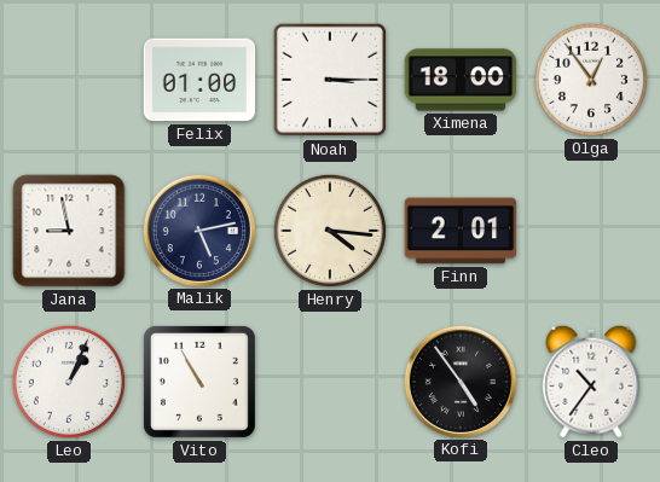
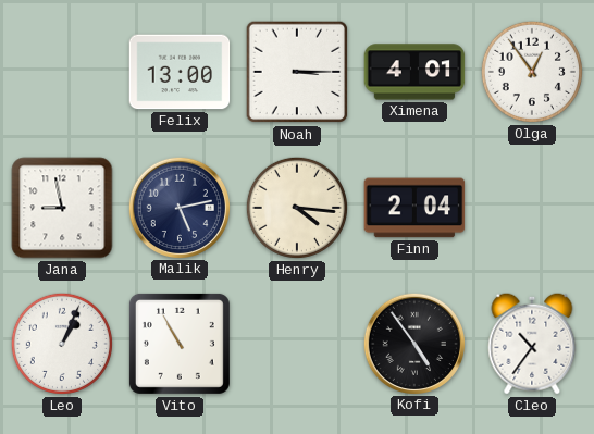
Felix: 01:00 -> 13:00 (180, 72)
Ximena: 18:00 -> 4:01 (414, 72)
Finn: 2:01 -> 2:04 (414, 208)
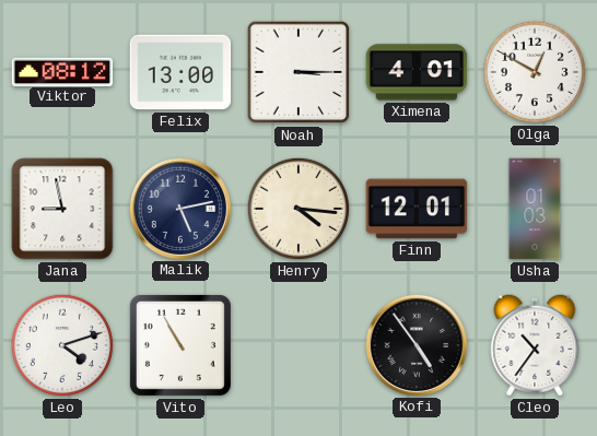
Viktor: none -> 08:12 (62, 71)
Olga: 12:54 -> 12:50 (535, 72)
Finn: 2:04 -> 12:01 (417, 209)
Usha: none -> 01:03 (535, 209)
Leo: 1:04 -> 4:12 (62, 345)
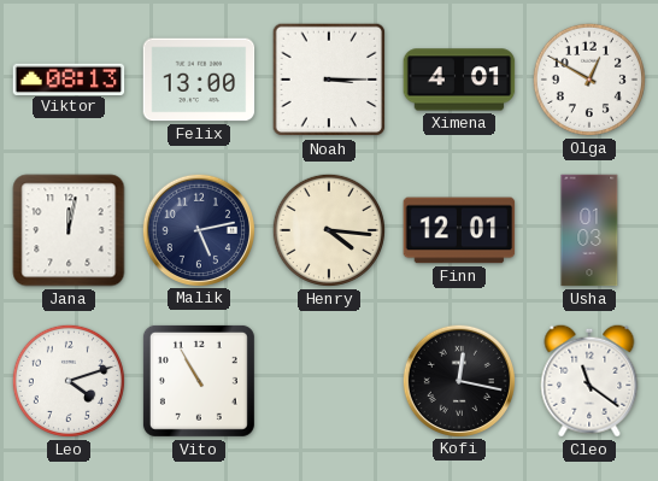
Viktor: 08:12 -> 08:13 (69, 78)
Jana: 8:58 -> 12:02 (69, 230)
Kofi: 4:54 -> 12:17 (458, 380)
Cleo: 10:36 -> 11:21 (589, 381)
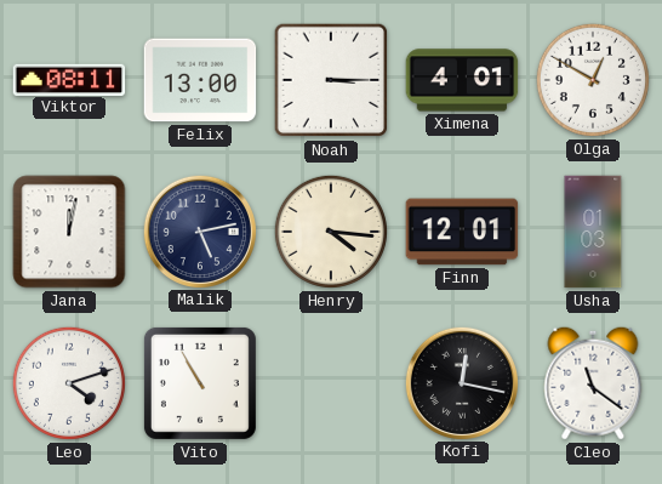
Viktor: 08:13 -> 08:11 (69, 79)
